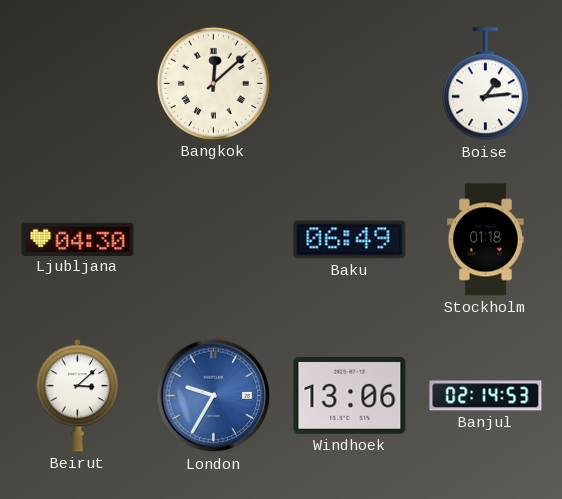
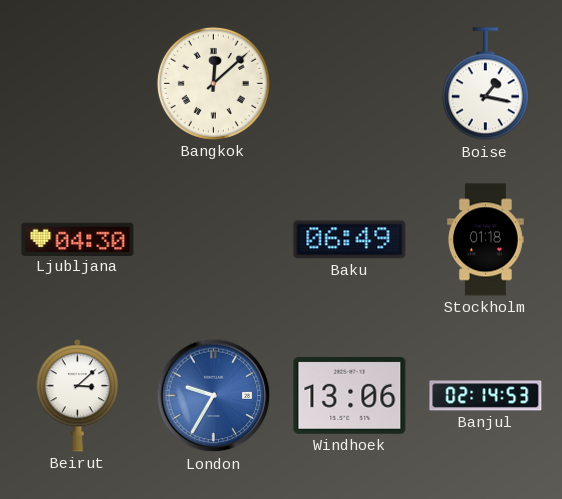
Boise: 1:14 -> 1:17 (485, 84)
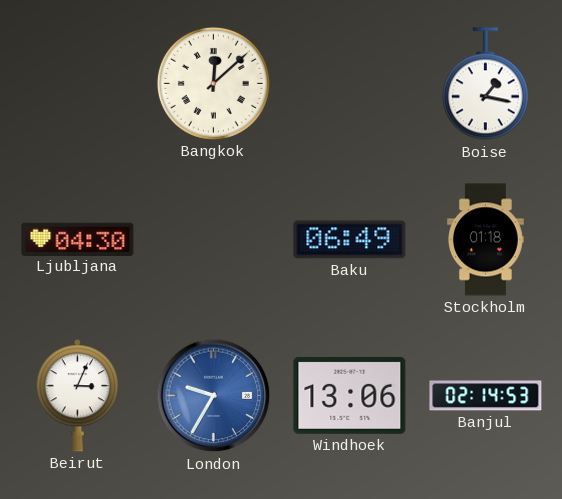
Beirut: 3:08 -> 3:04 (77, 396)
